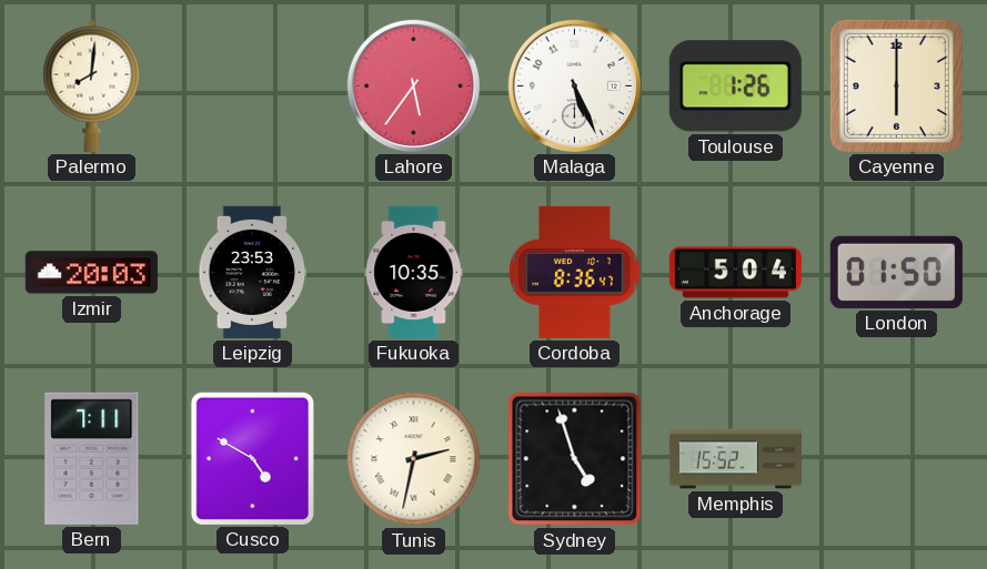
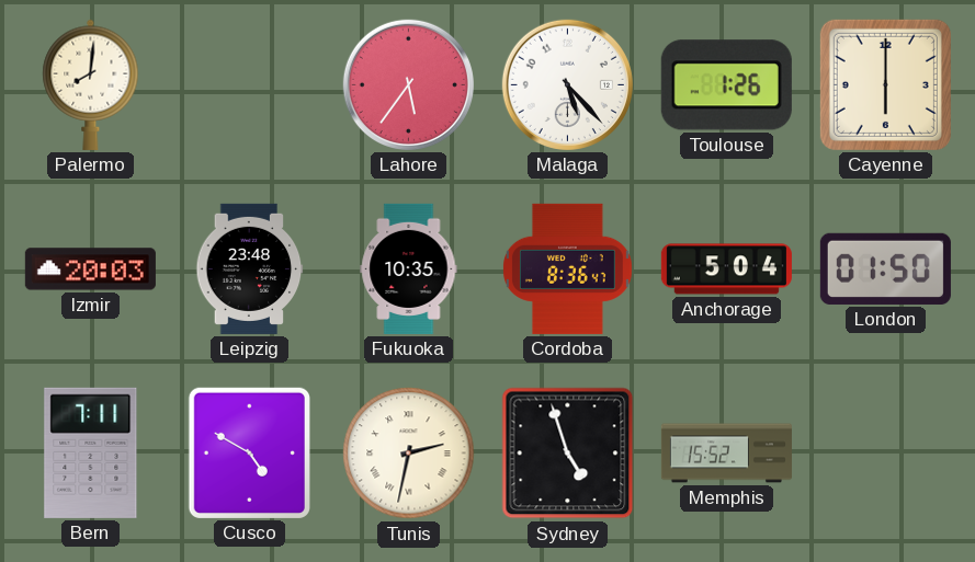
Malaga: 5:26 -> 5:23 (567, 84)
Leipzig: 23:53 -> 23:48 (250, 268)
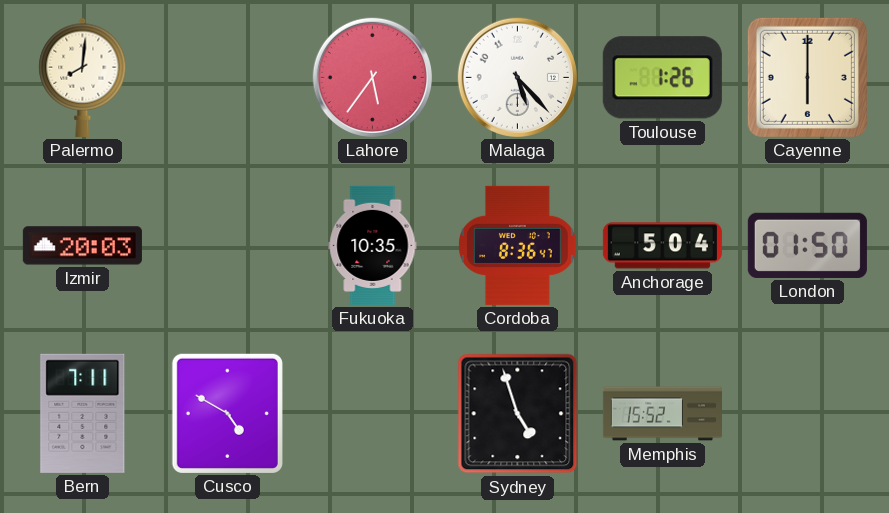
Leipzig: 23:48 -> none (250, 268)
Tunis: 2:32 -> none (409, 454)
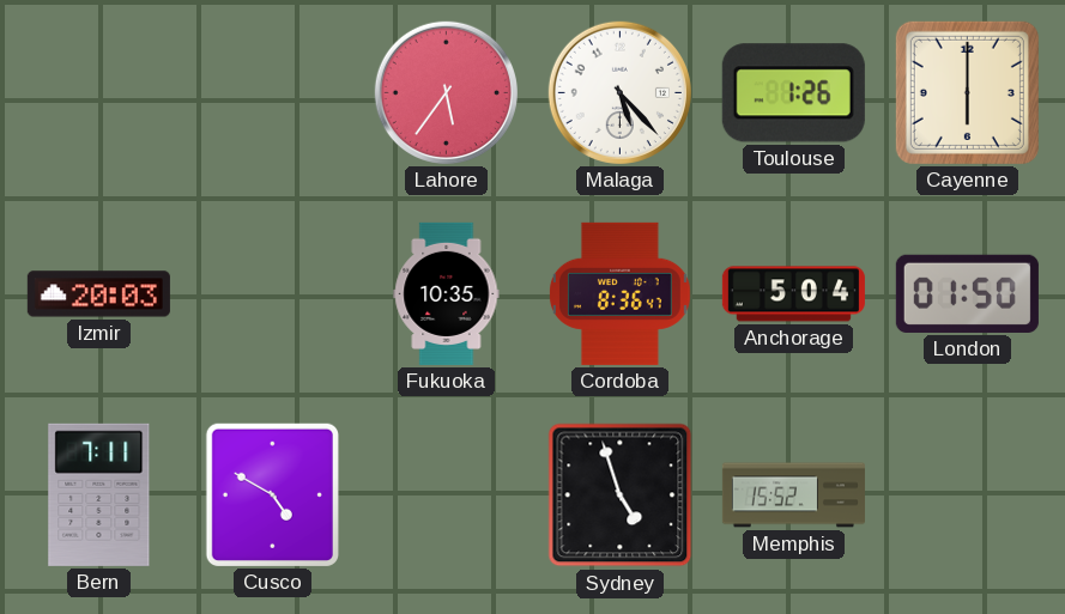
Palermo: 8:01 -> none (83, 77)
